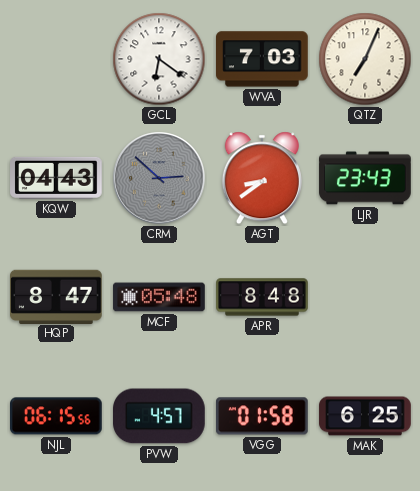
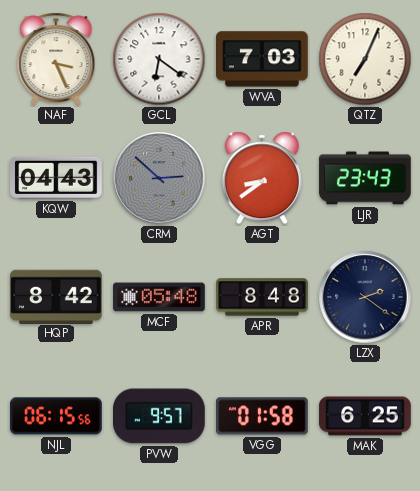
NAF: none -> 3:26 (56, 59)
HQP: 8:47 -> 8:42 (57, 296)
LZX: none -> 2:21 (365, 297)
PVW: 4:57 -> 9:57 (160, 416)
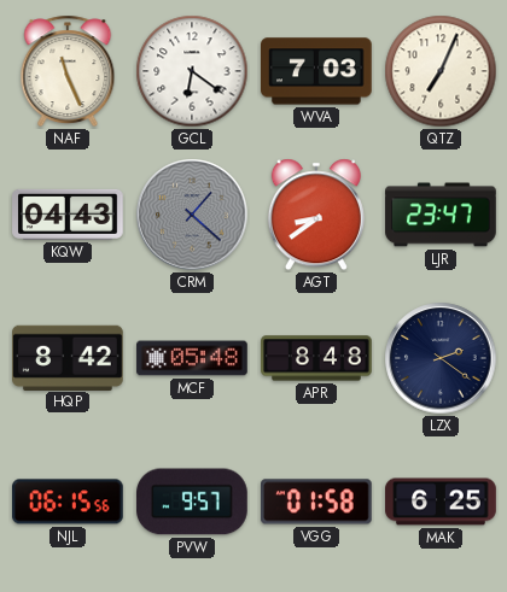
NAF: 3:26 -> 11:26 (68, 71)
CRM: 2:52 -> 1:22 (192, 215)
LJR: 23:43 -> 23:47 (441, 215)
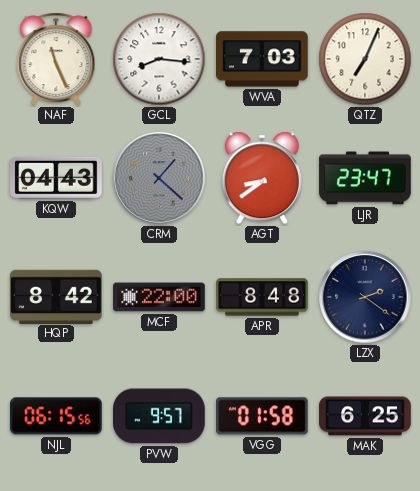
GCL: 6:21 -> 8:16 (159, 59)
MCF: 05:48 -> 22:00 (159, 297)
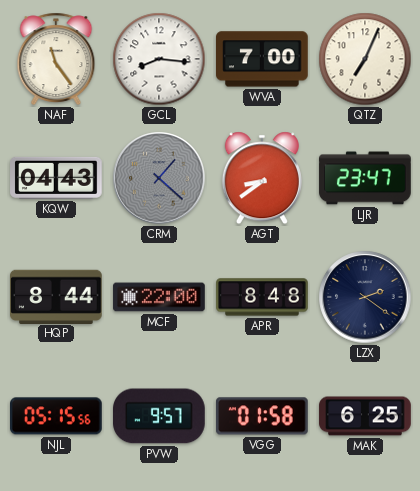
NAF: 11:26 -> 11:24 (56, 59)
WVA: 7:03 -> 7:00 (263, 59)
HQP: 8:42 -> 8:44 (57, 296)
NJL: 06:15 -> 05:15 (57, 416)
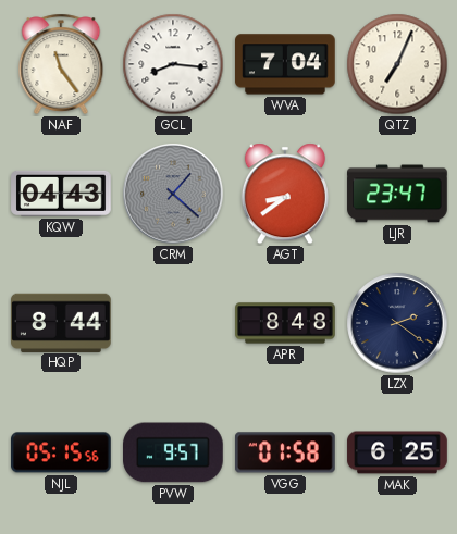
WVA: 7:00 -> 7:04 (286, 64)
MCF: 22:00 -> none (159, 297)
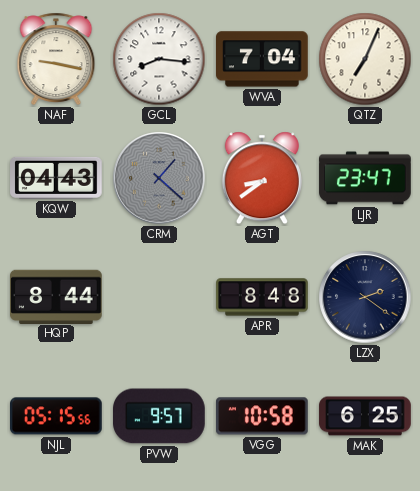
NAF: 11:24 -> 9:17 (56, 59)
VGG: 01:58 -> 10:58 (263, 416)
